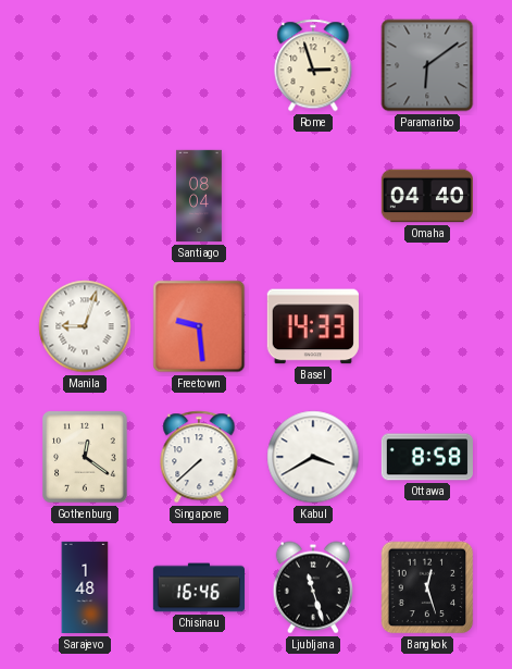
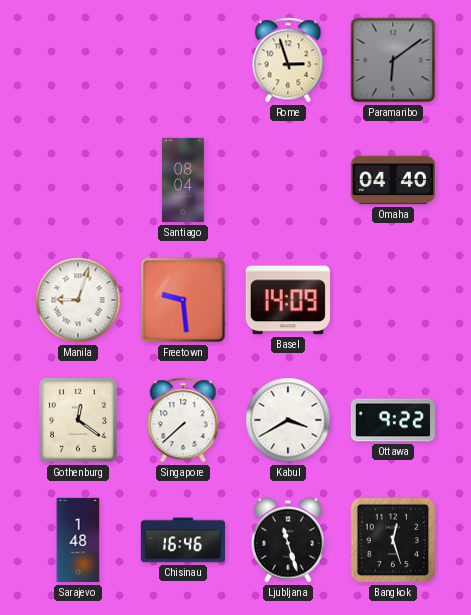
Basel: 14:33 -> 14:09 (288, 300)
Ottawa: 8:58 -> 9:22 (392, 420)
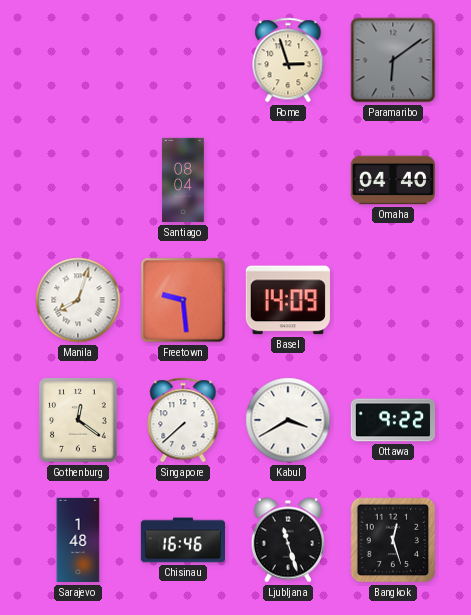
Manila: 9:03 -> 8:03 (78, 300)
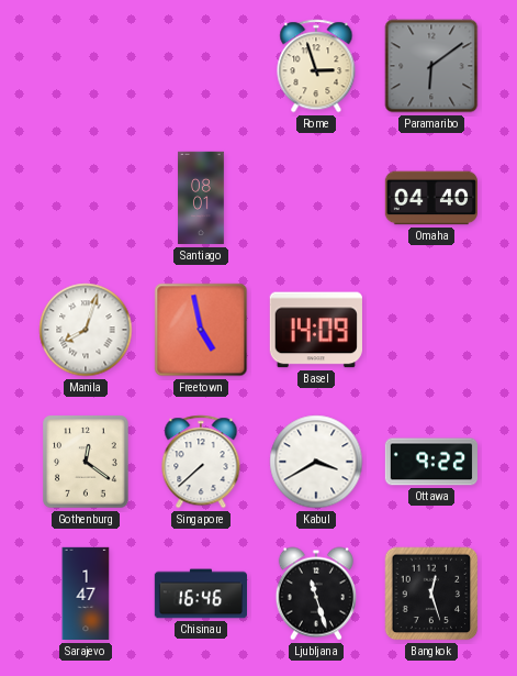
Santiago: 08:04 -> 08:01 (201, 198)
Freetown: 9:29 -> 4:58 (201, 330)
Sarajevo: 1:48 -> 1:47 (86, 594)
